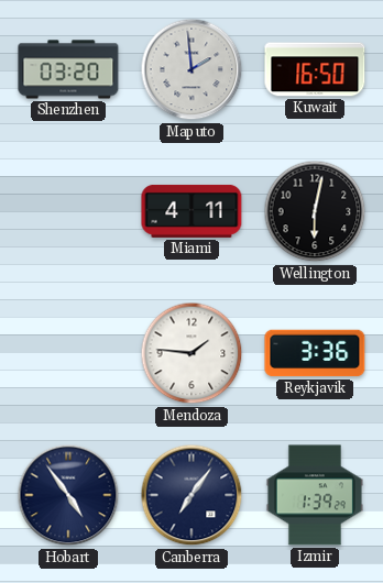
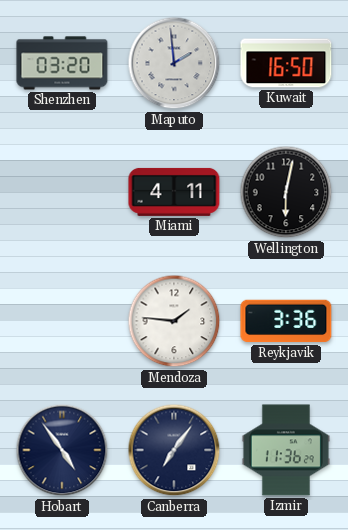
Izmir: 1:39 -> 11:36 (286, 450)
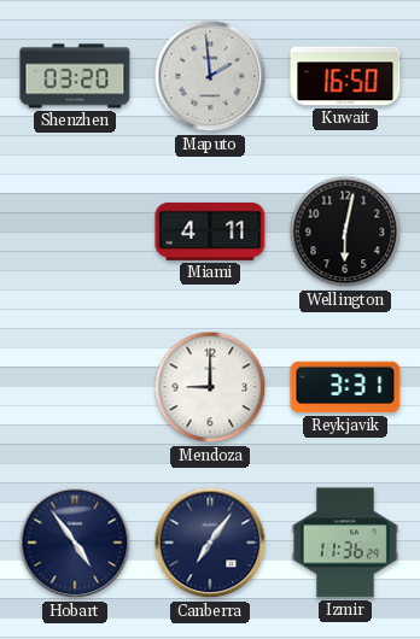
Mendoza: 1:46 -> 9:00 (210, 387)
Reykjavik: 3:36 -> 3:31 (345, 387)
